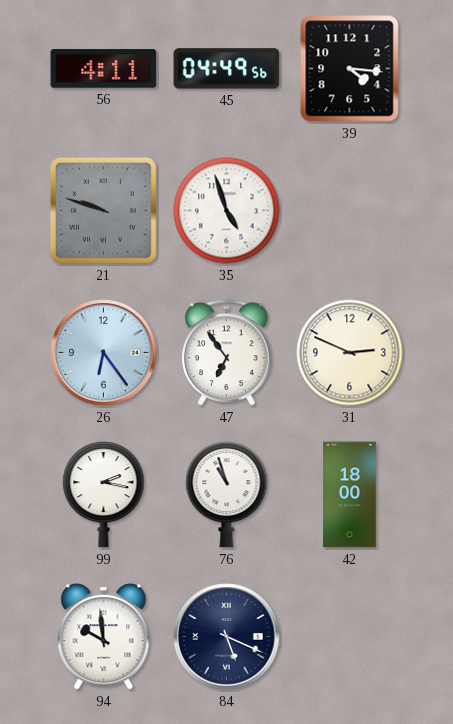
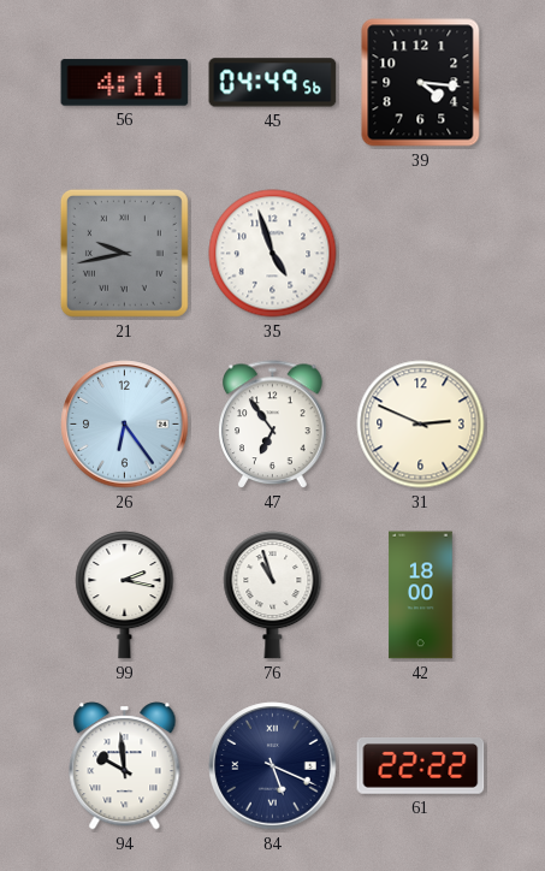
21: 9:48 -> 9:43 (124, 253)
61: none -> 22:22 (421, 766)
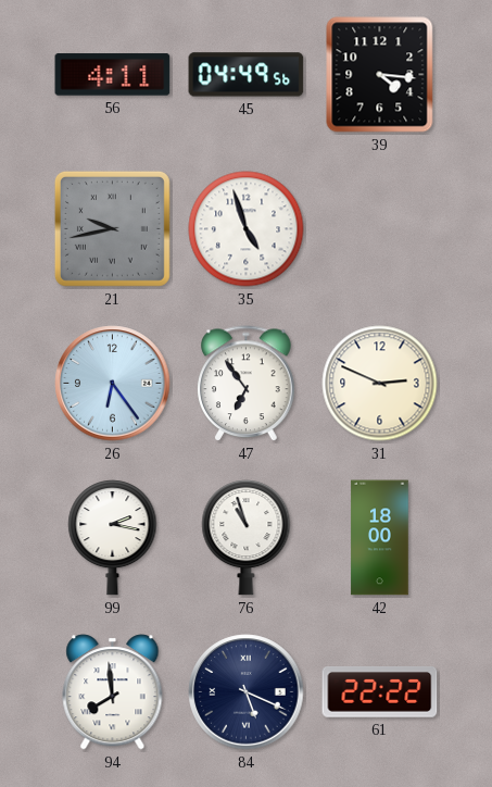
94: 9:59 -> 7:59 (113, 692)
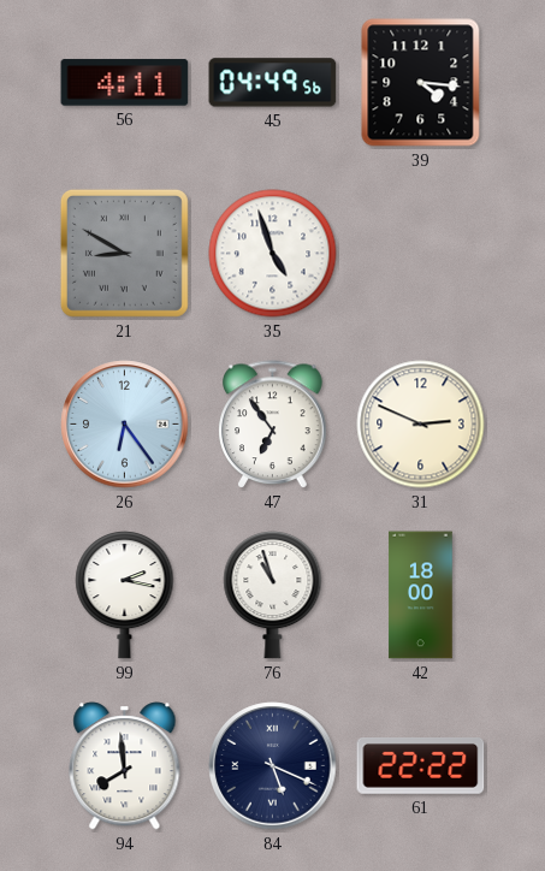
21: 9:43 -> 8:50 (124, 253)
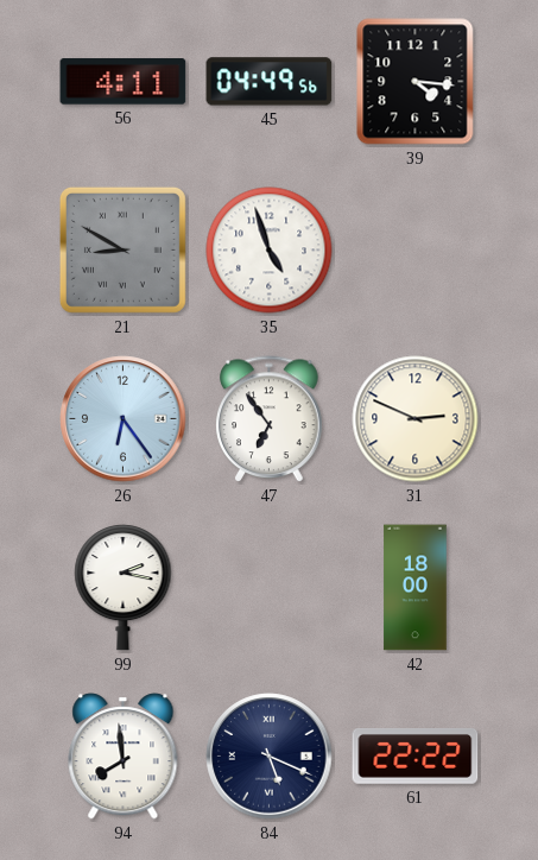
76: 10:57 -> none (273, 596)
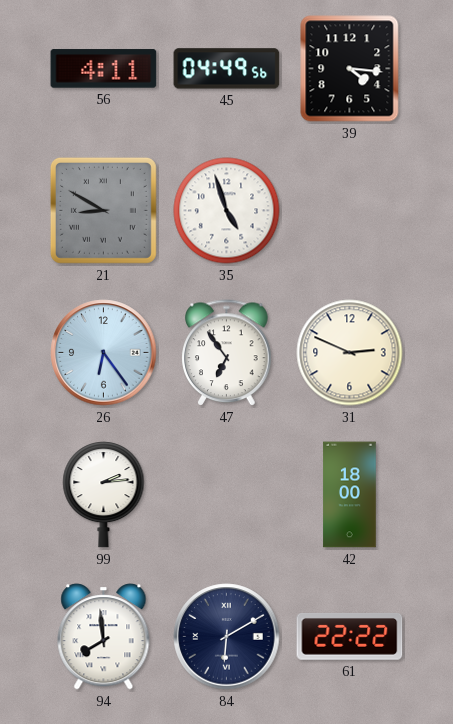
99: 2:17 -> 2:14 (104, 495)
84: 5:19 -> 6:10 (227, 637)
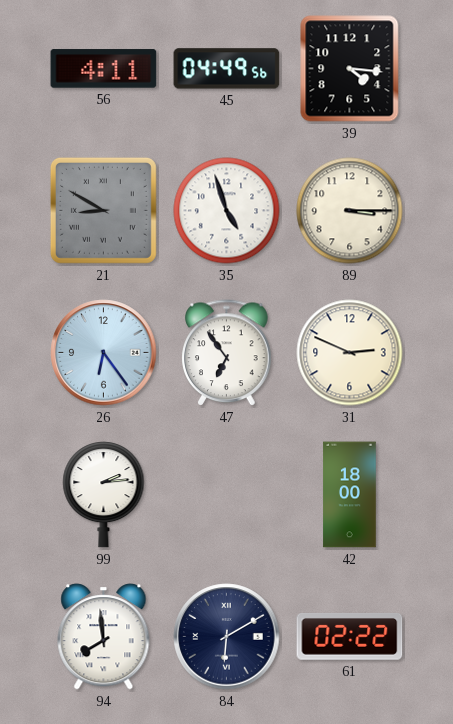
89: none -> 3:15 (350, 211)
61: 22:22 -> 02:22 (350, 637)
